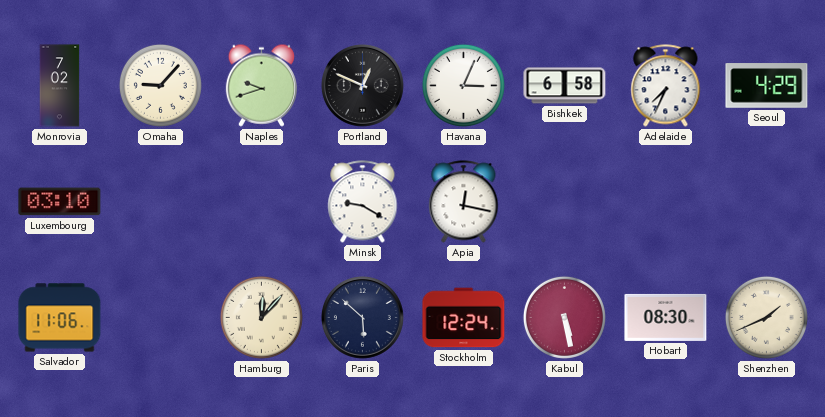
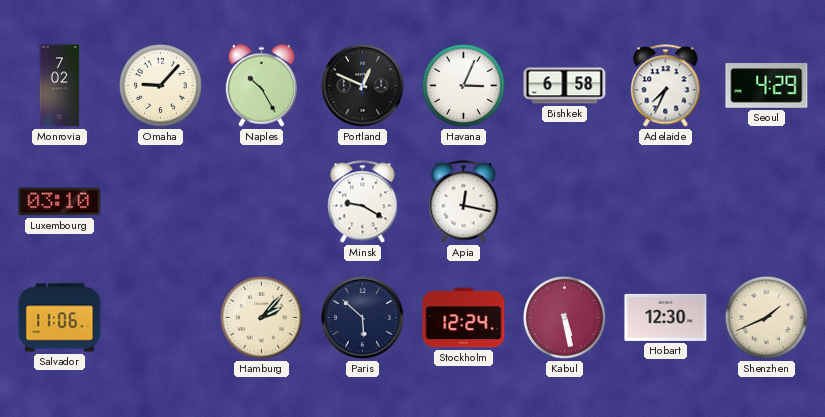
Naples: 9:42 -> 10:25 (261, 85)
Hamburg: 12:07 -> 2:07 (261, 317)
Hobart: 08:30 -> 12:30 (666, 317)
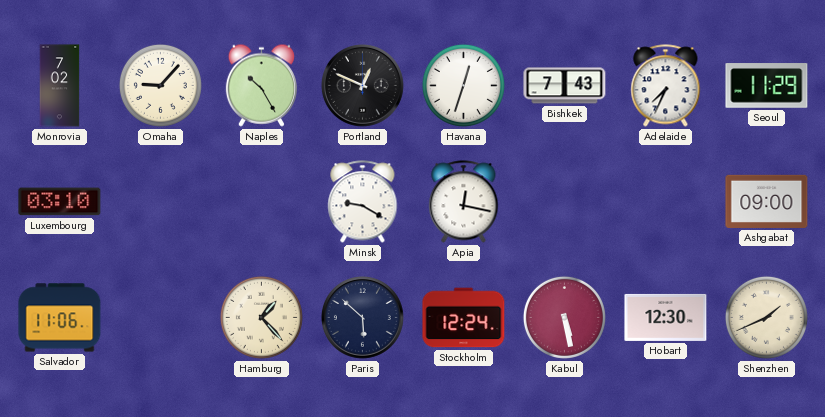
Havana: 3:04 -> 12:33 (463, 85)
Bishkek: 6:58 -> 7:43 (565, 86)
Seoul: 4:29 -> 11:29 (767, 86)
Ashgabat: none -> 09:00 (767, 201)
Hamburg: 2:07 -> 1:23 (261, 317)
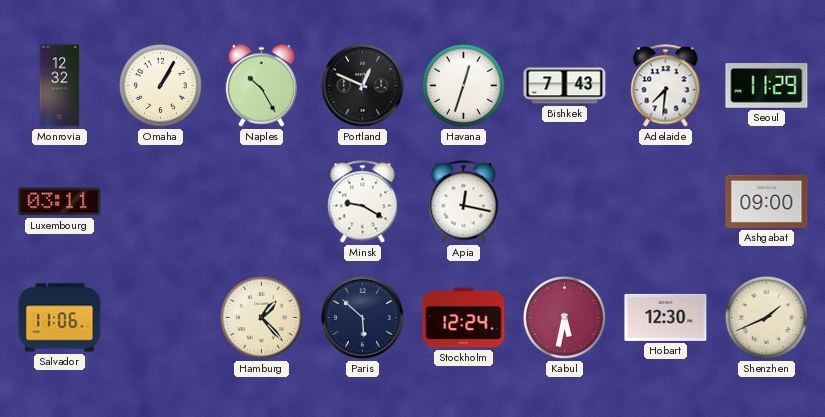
Monrovia: 7:02 -> 12:32 (60, 86)
Omaha: 9:07 -> 1:05 (160, 85)
Adelaide: 7:34 -> 7:31 (666, 86)
Luxembourg: 03:10 -> 03:11 (60, 202)
Kabul: 5:28 -> 5:32 (564, 317)
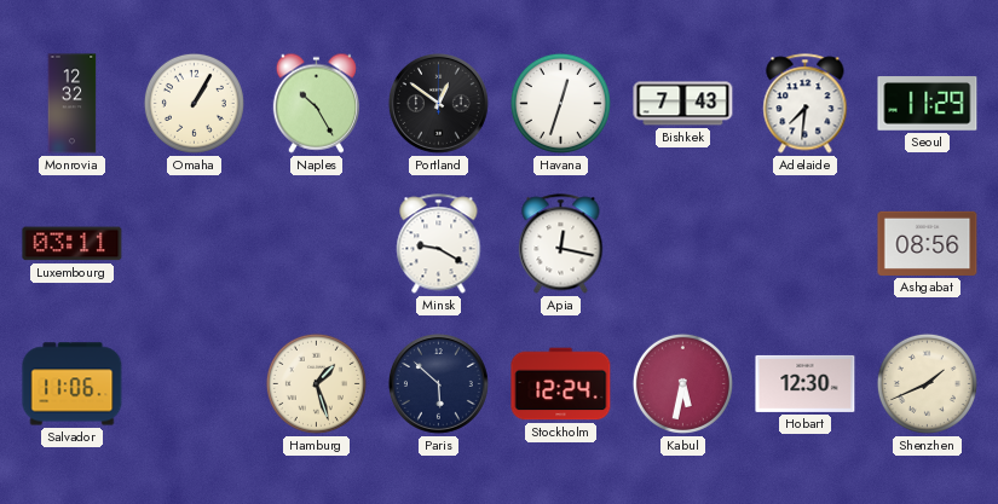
Portland: 12:49 -> 12:51 (438, 103)
Ashgabat: 09:00 -> 08:56 (928, 243)
Hamburg: 1:23 -> 1:27 (316, 383)
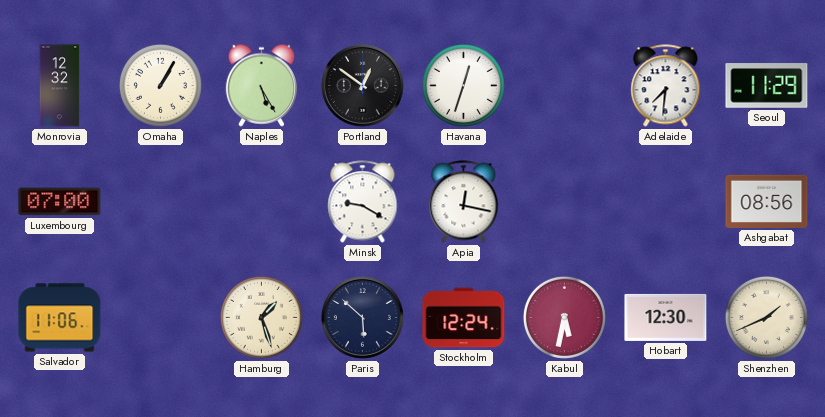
Naples: 10:25 -> 5:25 (261, 85)
Bishkek: 7:43 -> none (683, 104)
Luxembourg: 03:11 -> 07:00 (60, 202)
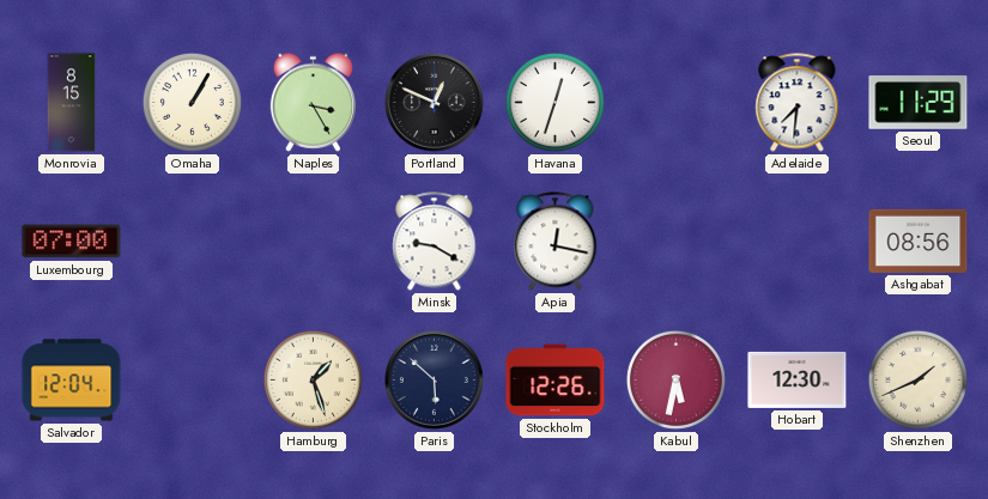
Monrovia: 12:32 -> 8:15 (72, 103)
Naples: 5:25 -> 3:25 (313, 102)
Portland: 12:51 -> 12:49 (434, 102)
Salvador: 11:06 -> 12:04 (72, 381)
Stockholm: 12:24 -> 12:26 (556, 381)
